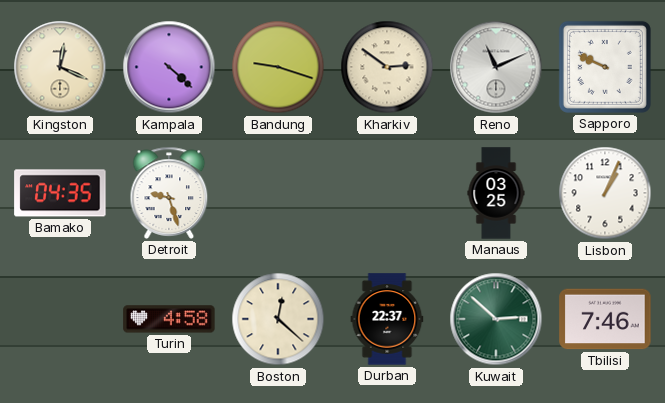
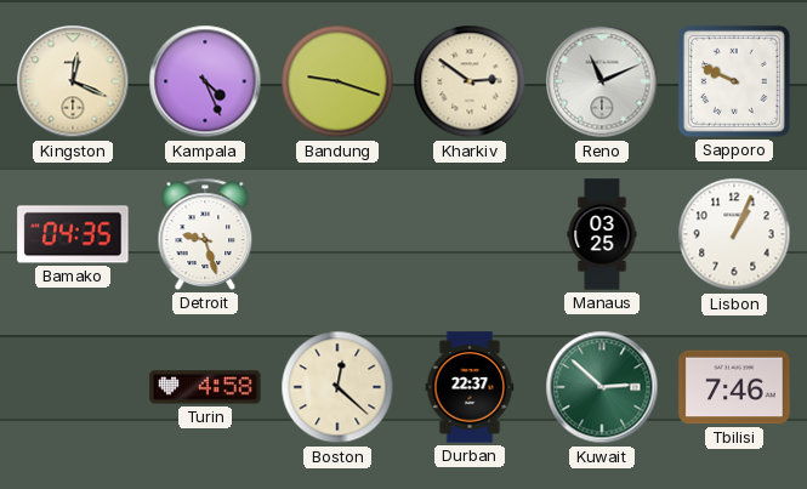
Kampala: 4:22 -> 4:26 (205, 81)
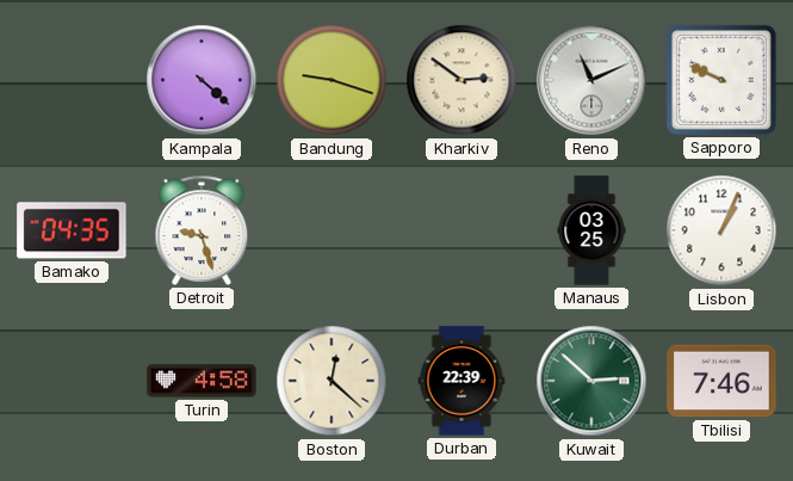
Kingston: 12:19 -> none (73, 81)
Kampala: 4:26 -> 4:22 (202, 80)
Durban: 22:37 -> 22:39 (461, 381)
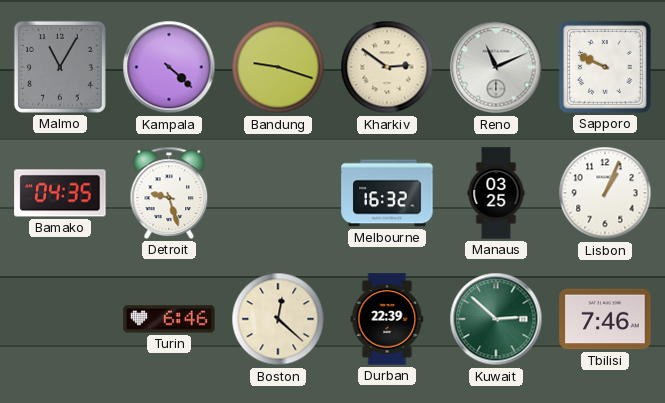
Malmo: none -> 11:05 (60, 67)
Melbourne: none -> 16:32 (387, 193)
Turin: 4:58 -> 6:46 (169, 319)
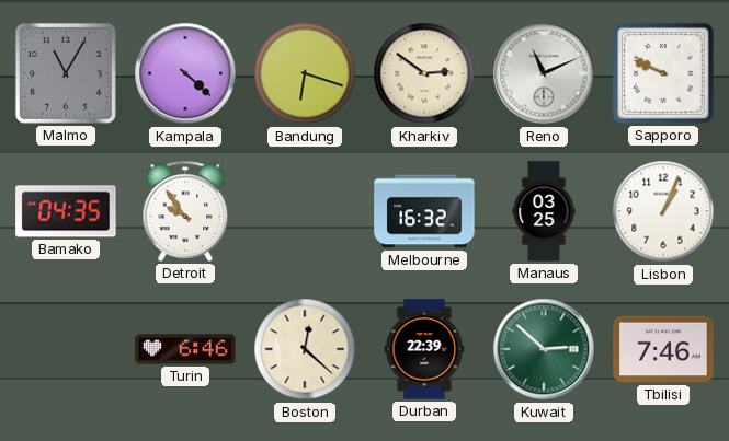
Bandung: 9:18 -> 6:18 (305, 73)
Detroit: 9:27 -> 9:54 (185, 211)
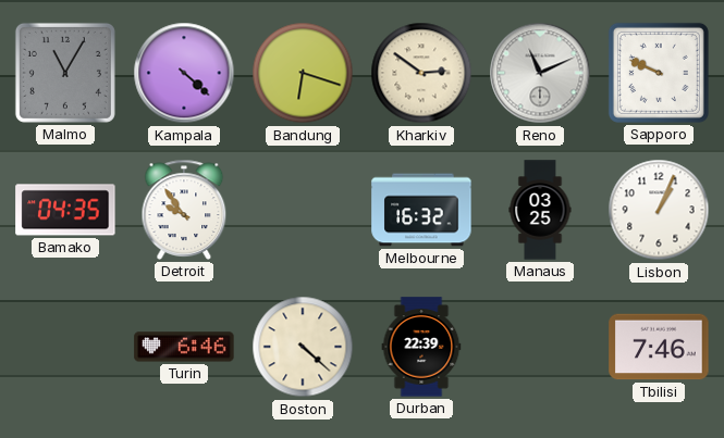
Boston: 12:22 -> 4:22 (303, 347)
Kuwait: 2:52 -> none (544, 349)
